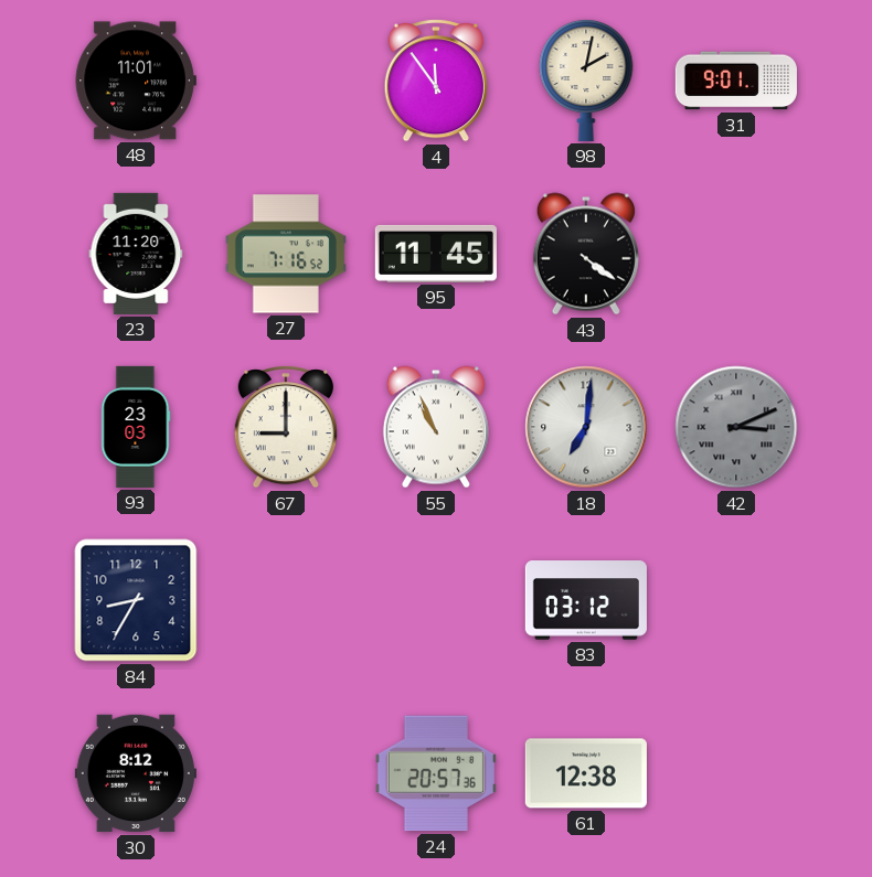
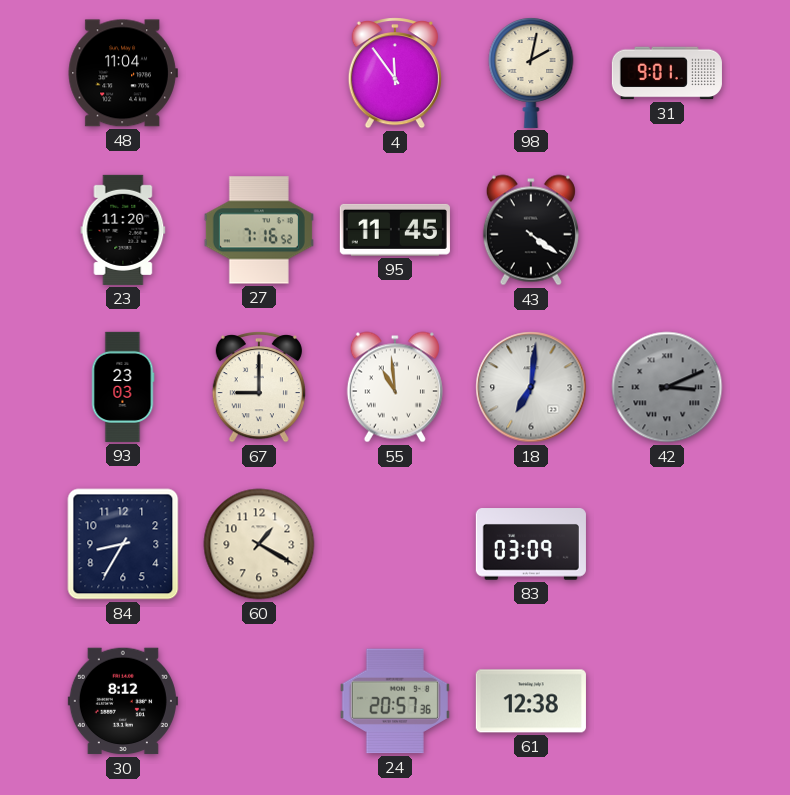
48: 11:01 -> 11:04 (123, 73)
55: 10:56 -> 10:59 (395, 387)
60: none -> 1:20 (259, 544)
83: 03:12 -> 03:09 (531, 544)
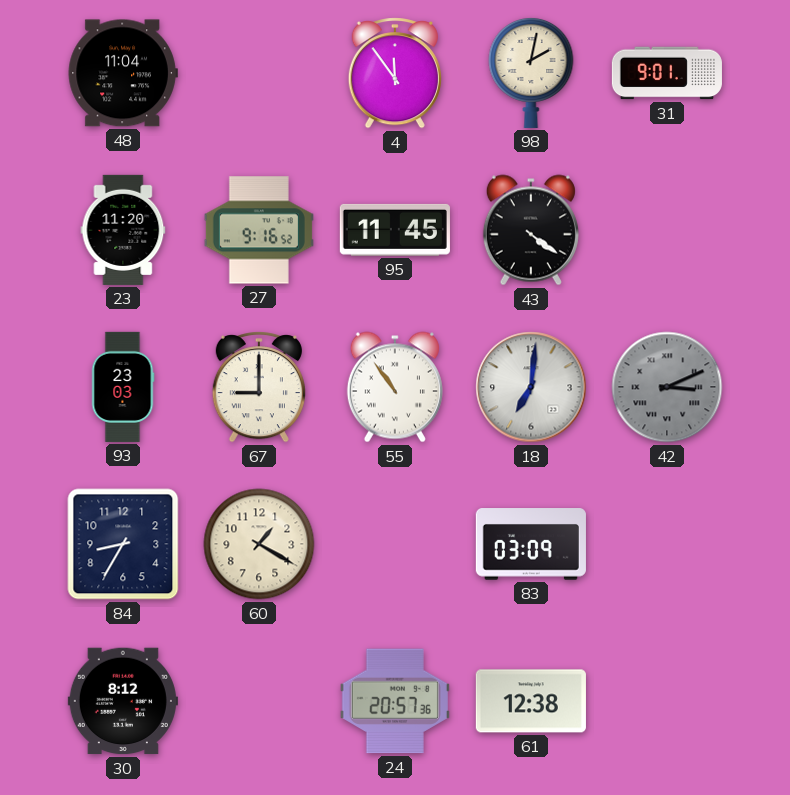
27: 7:16 -> 9:16 (259, 230)
55: 10:59 -> 10:54 (395, 387)
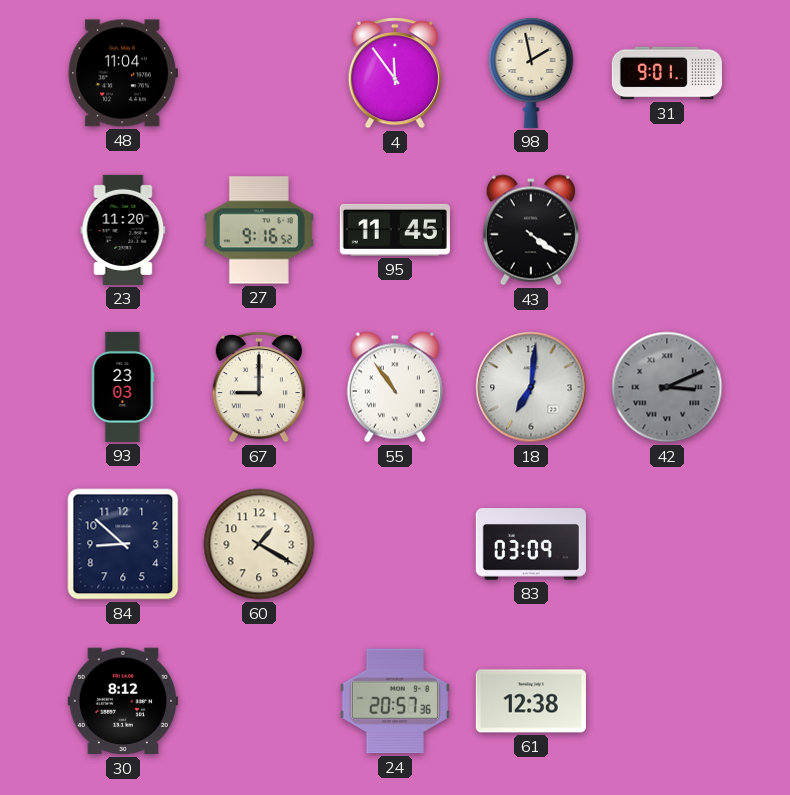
98: 2:02 -> 1:58 (531, 72)
84: 8:35 -> 8:52 (123, 544)
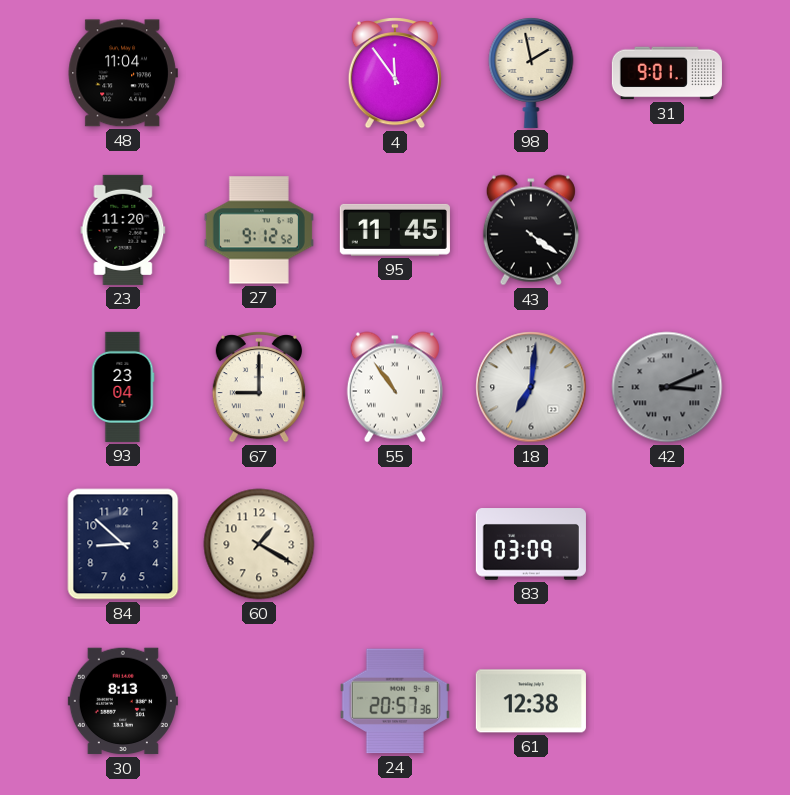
27: 9:16 -> 9:12 (259, 230)
93: 23:03 -> 23:04 (123, 387)
30: 8:12 -> 8:13 (123, 701)
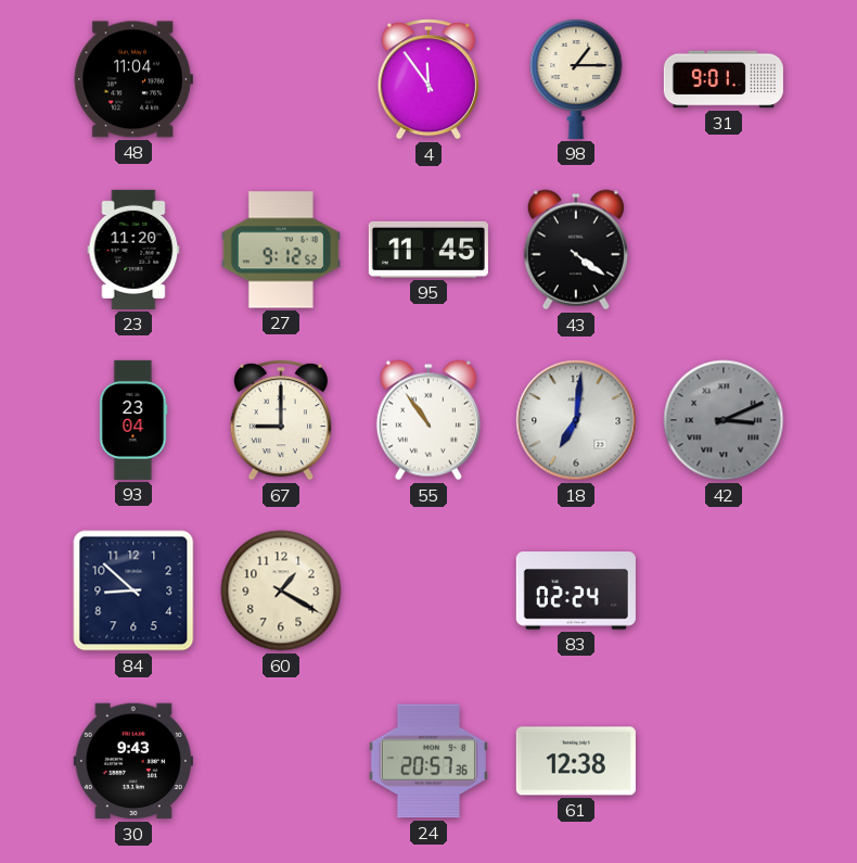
98: 1:58 -> 1:15 (576, 78)
83: 03:09 -> 02:24 (576, 591)
30: 8:13 -> 9:43 (133, 761)
